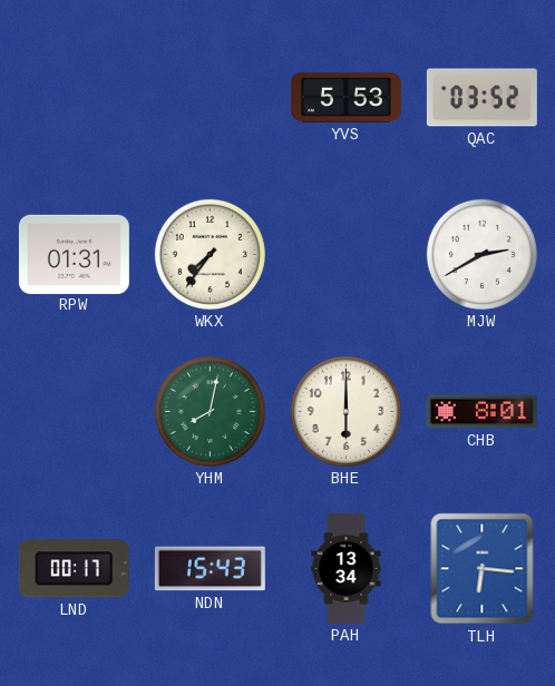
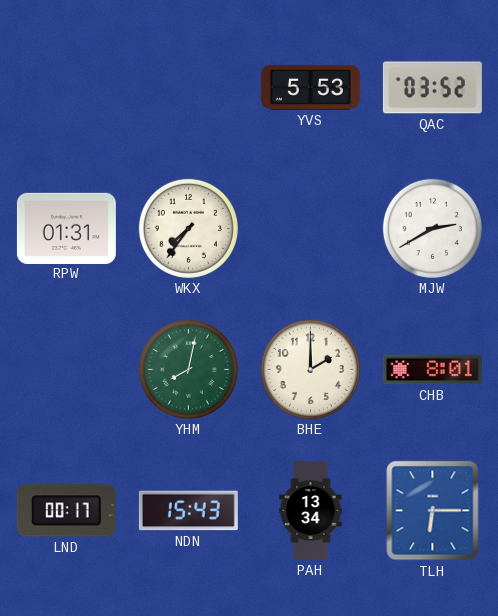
BHE: 6:00 -> 2:00 (310, 369)
TLH: 6:16 -> 6:15 (433, 511)
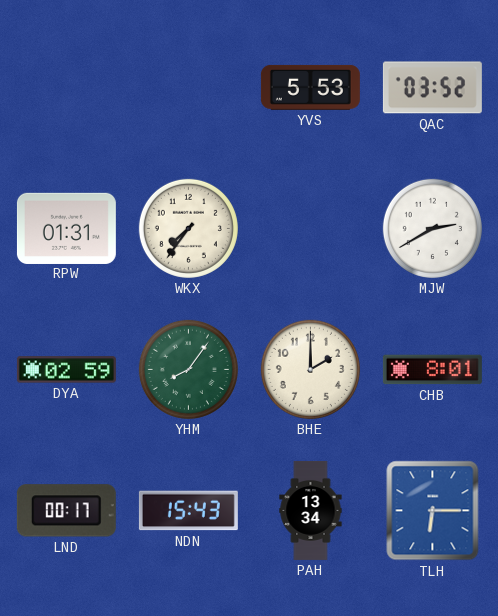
DYA: none -> 02:59 (66, 370)
YHM: 8:02 -> 8:06 (188, 369)
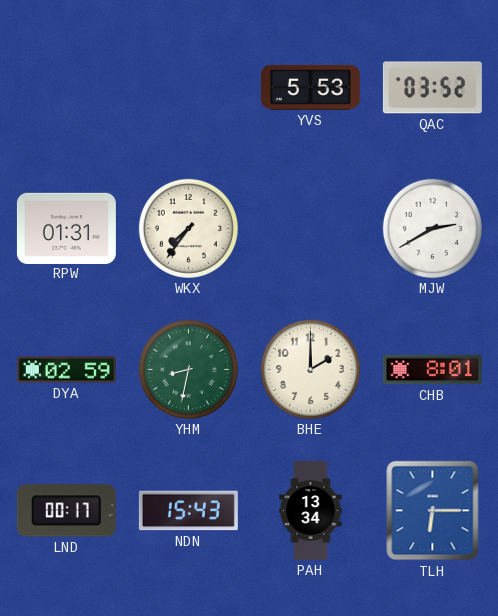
YHM: 8:06 -> 8:32 (188, 369)
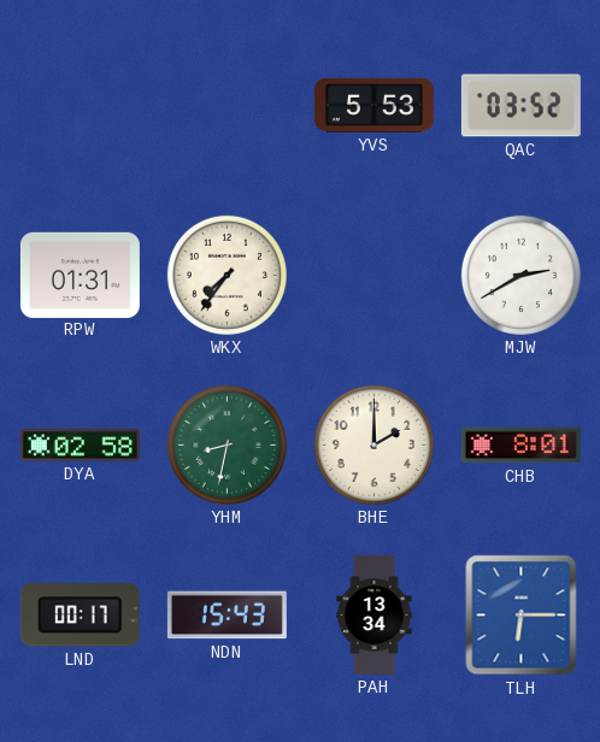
DYA: 02:59 -> 02:58 (80, 446)
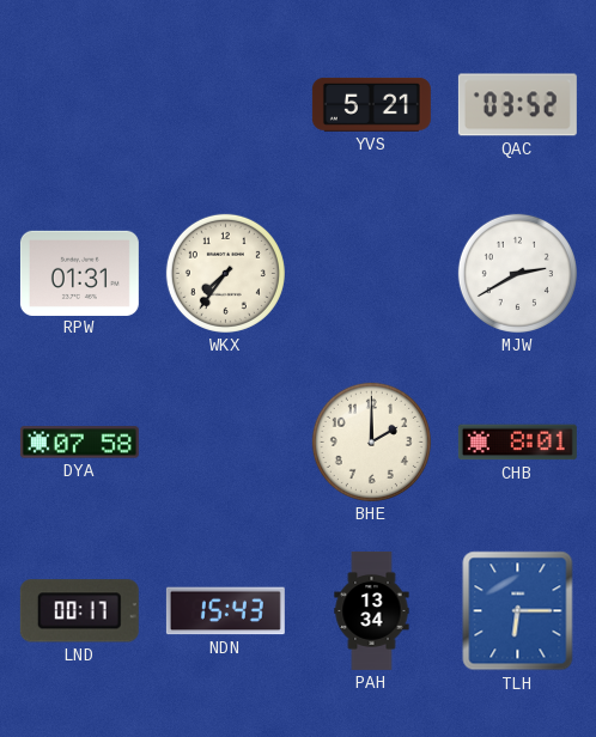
YVS: 5:53 -> 5:21 (371, 104)
DYA: 02:58 -> 07:58 (79, 443)
YHM: 8:32 -> none (227, 444)
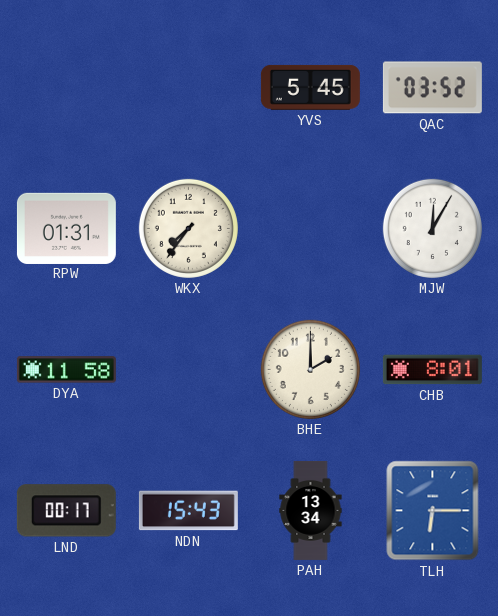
YVS: 5:21 -> 5:45 (310, 87)
MJW: 2:40 -> 12:05 (432, 228)
DYA: 07:58 -> 11:58 (66, 370)
